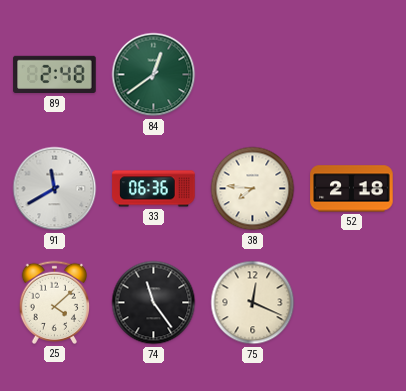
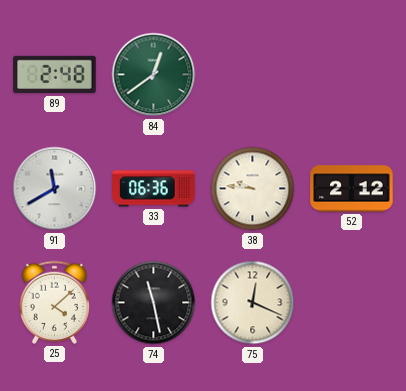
38: 7:46 -> 9:46 (253, 189)
52: 2:18 -> 2:12 (352, 189)
74: 11:24 -> 11:28 (154, 303)
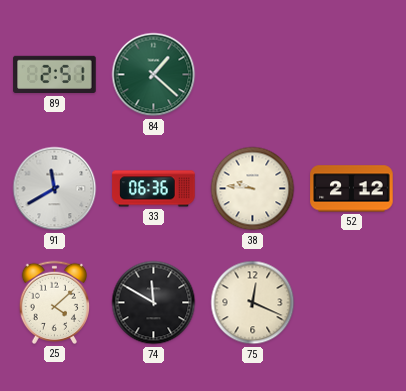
89: 2:48 -> 2:51 (55, 75)
84: 12:39 -> 1:22 (154, 75)
74: 11:28 -> 11:50 (154, 303)
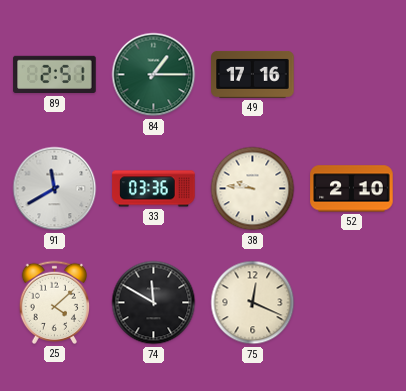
84: 1:22 -> 1:15 (154, 75)
49: none -> 17:16 (253, 74)
33: 06:36 -> 03:36 (154, 189)
52: 2:12 -> 2:10 (352, 189)
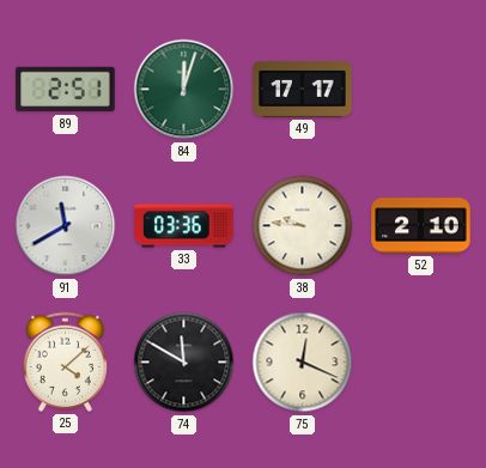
84: 1:15 -> 12:03 (184, 90)
49: 17:16 -> 17:17 (303, 89)
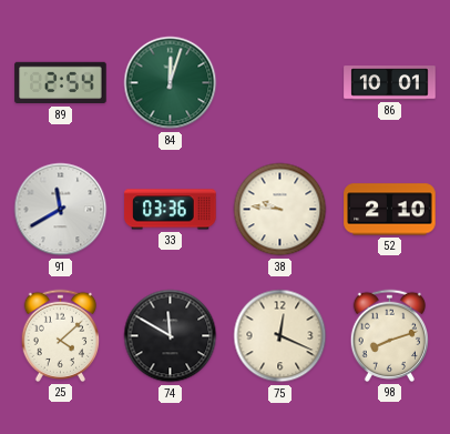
89: 2:51 -> 2:54 (61, 83)
49: 17:17 -> none (303, 89)
86: none -> 10:01 (390, 83)
98: none -> 8:12 (389, 335)
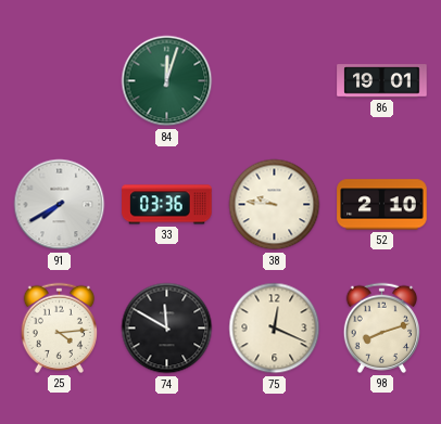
89: 2:54 -> none (61, 83)
86: 10:01 -> 19:01 (382, 81)
91: 11:40 -> 7:40 (60, 205)
25: 4:08 -> 4:14 (59, 327)
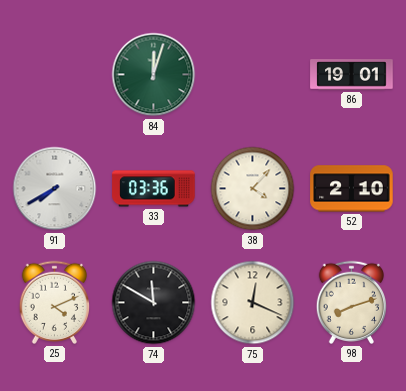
38: 9:46 -> 4:07 (253, 189)
25: 4:14 -> 4:11 (54, 302)
